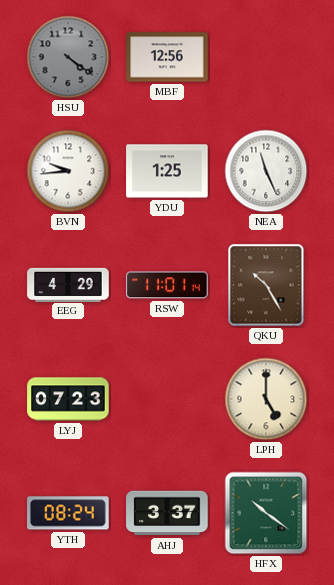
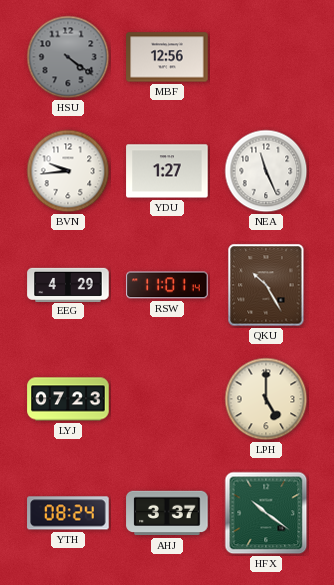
YDU: 1:25 -> 1:27 (167, 171)
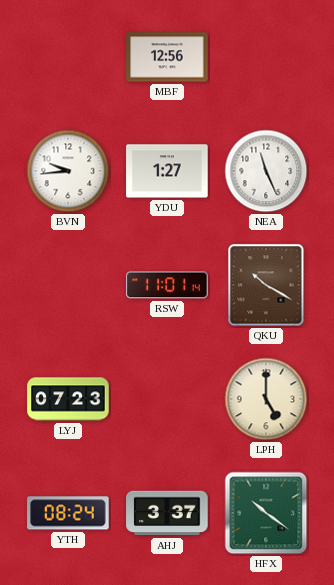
HSU: 4:21 -> none (68, 57)
EEG: 4:29 -> none (68, 284)
QKU: 10:25 -> 10:20 (266, 285)
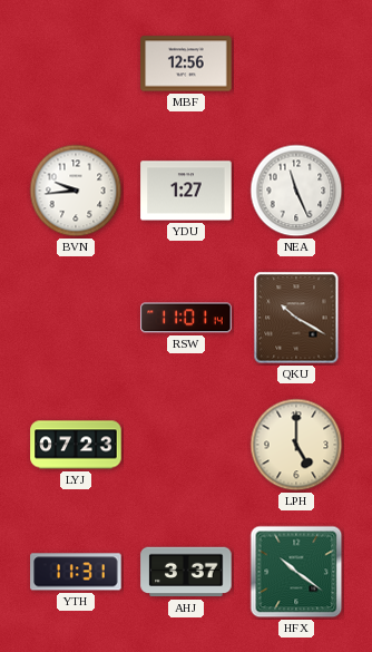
YTH: 08:24 -> 11:31 (76, 572)
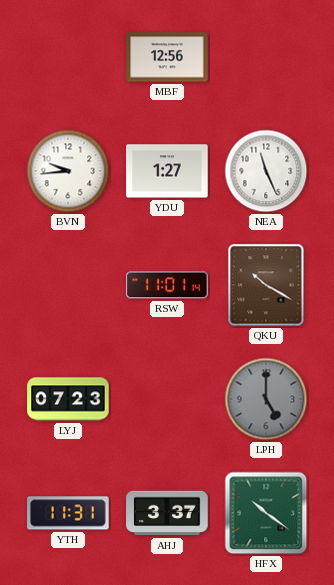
LPH dial: cream -> grey (266, 399)
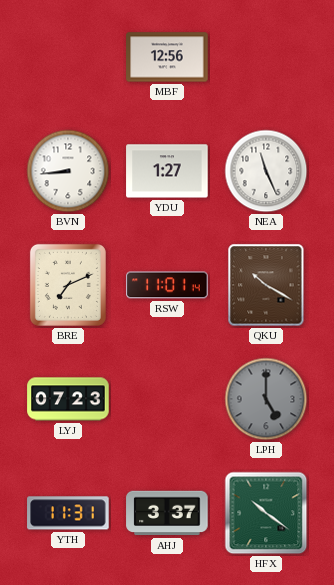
BVN: 9:44 -> 8:44 (68, 171)
BRE: none -> 7:11 (68, 285)
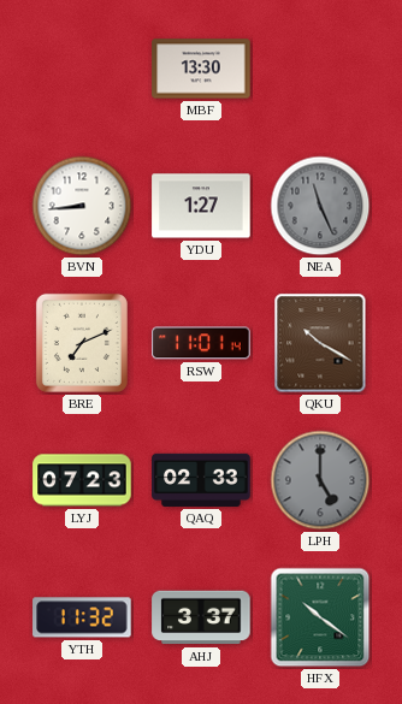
MBF: 12:56 -> 13:30 (201, 69)
NEA dial: white -> grey (320, 206)
QAQ: none -> 02:33 (201, 480)
YTH: 11:31 -> 11:32 (82, 617)
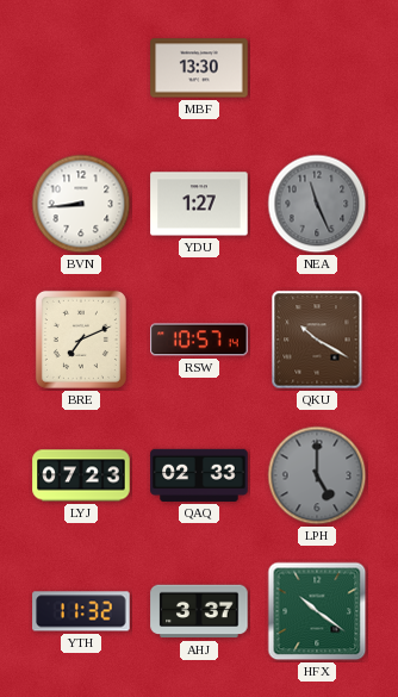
RSW: 11:01 -> 10:57 (199, 340)
